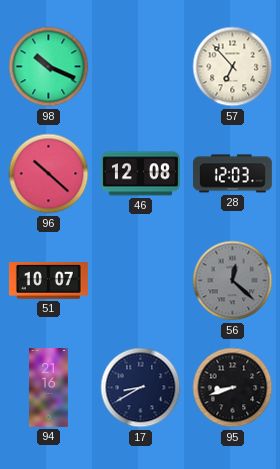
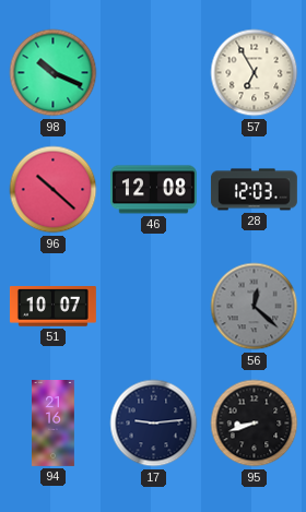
57: 6:53 -> 6:55 (255, 73)
17: 8:40 -> 9:14 (154, 424)
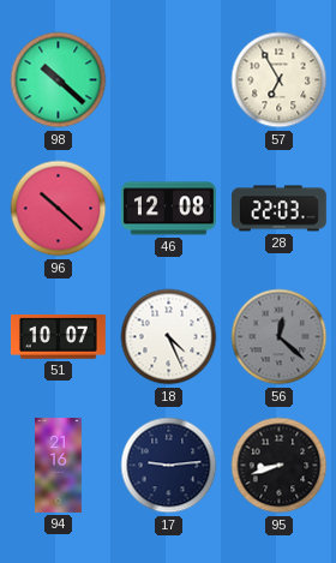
98: 10:19 -> 10:22 (59, 80)
28: 12:03 -> 22:03 (278, 209)
18: none -> 4:26 (169, 337)
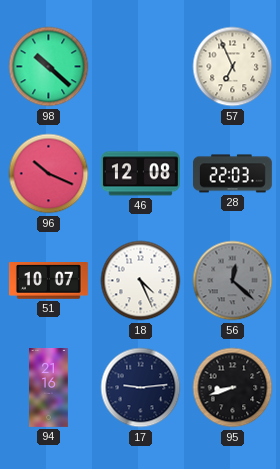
57: 6:55 -> 6:56 (233, 67)
96: 10:22 -> 10:19 (49, 174)
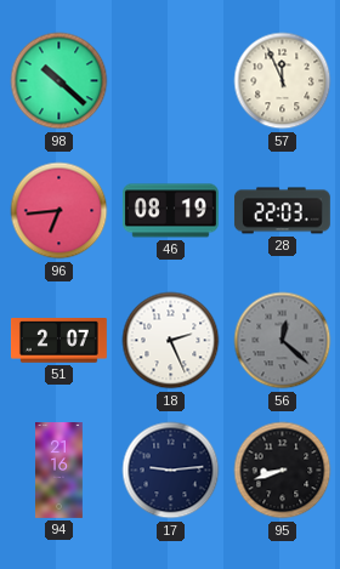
57: 6:56 -> 11:56 (283, 81)
96: 10:19 -> 6:44 (59, 211)
46: 12:08 -> 08:19 (170, 211)
51: 10:07 -> 2:07 (58, 341)
18: 4:26 -> 2:26 (171, 341)
